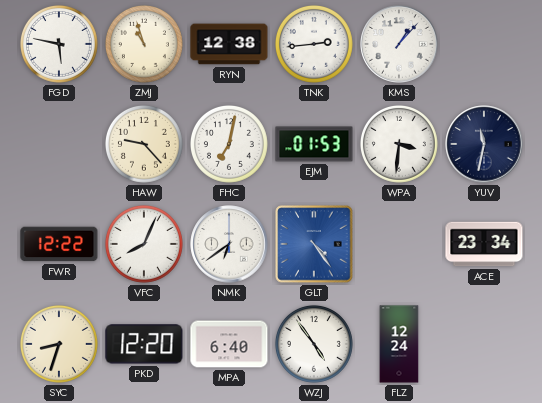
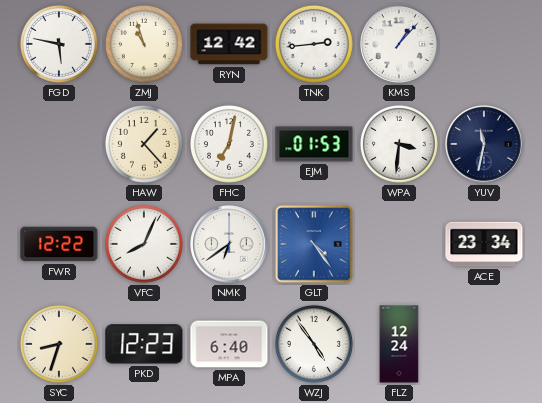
RYN: 12:38 -> 12:42 (229, 44)
HAW: 9:23 -> 1:23 (144, 144)
PKD: 12:20 -> 12:23 (144, 344)
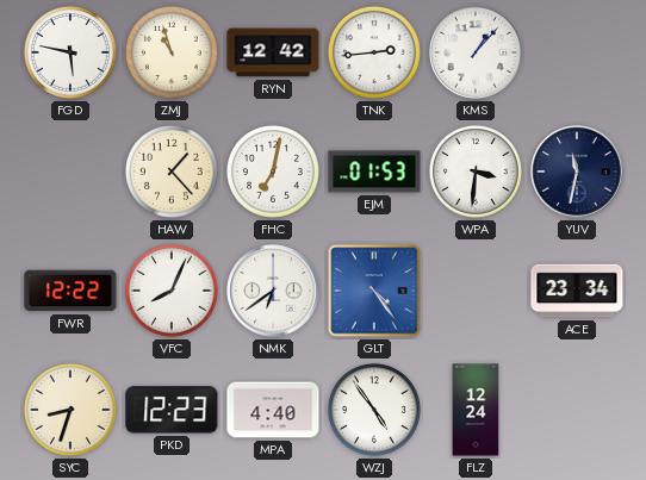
MPA: 6:40 -> 4:40 (273, 410)
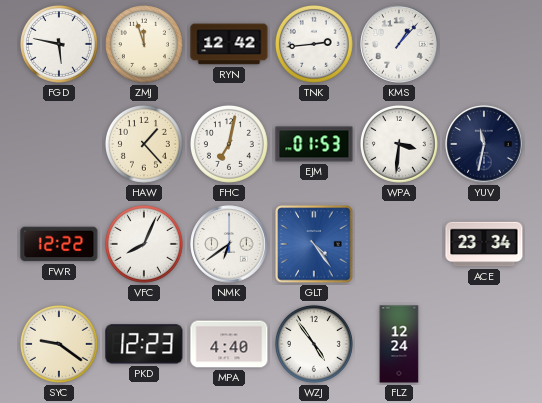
ZMJ: 10:57 -> 11:57 (144, 44)
SYC: 8:33 -> 9:21 (59, 344)
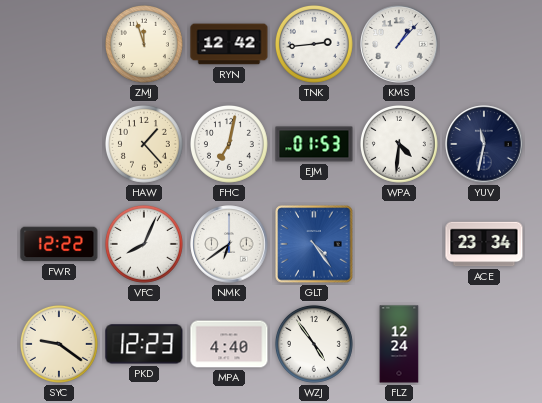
FGD: 5:47 -> none (59, 44)
WPA: 3:31 -> 4:31 (399, 144)
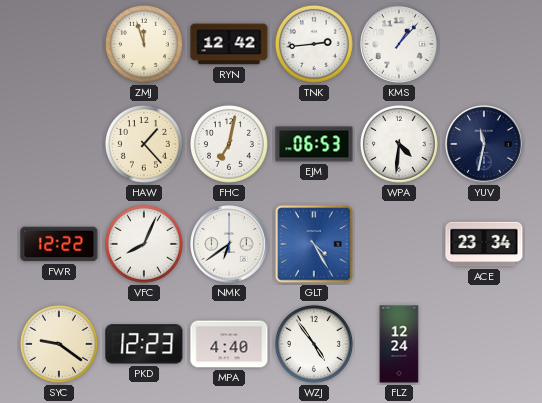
EJM: 01:53 -> 06:53 (314, 144)
GLT: 4:24 -> 4:25 (314, 244)
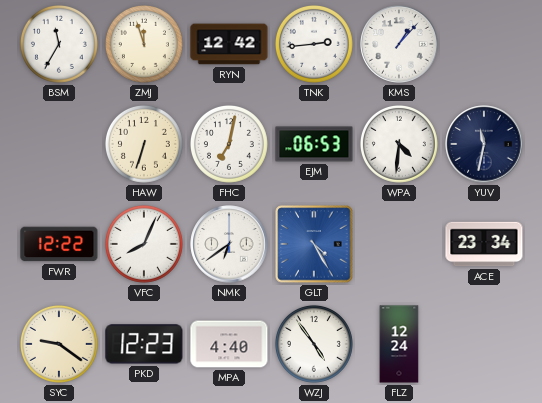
BSM: none -> 11:35 (59, 44)
HAW: 1:23 -> 6:33 (144, 144)
